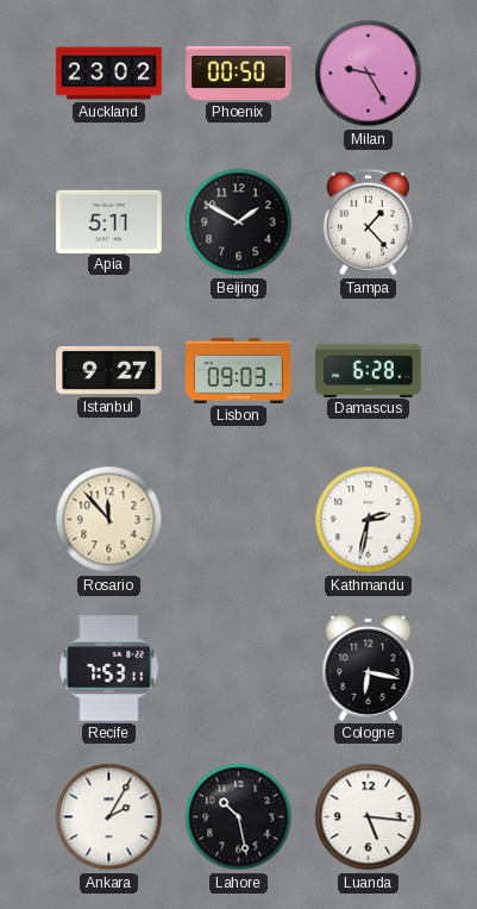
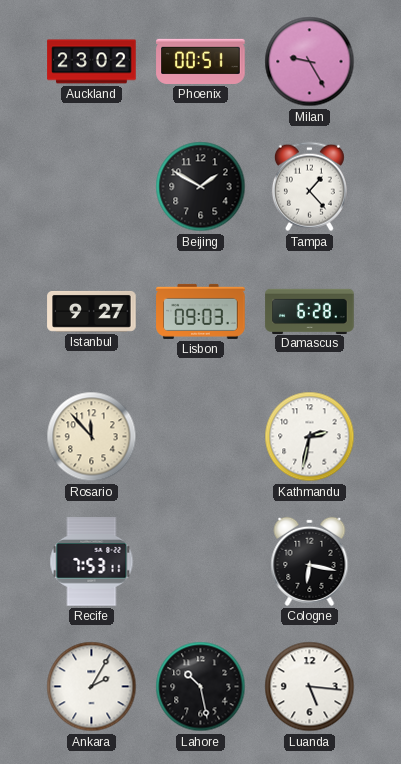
Phoenix: 00:50 -> 00:51 (201, 61)
Apia: 5:11 -> none (109, 221)
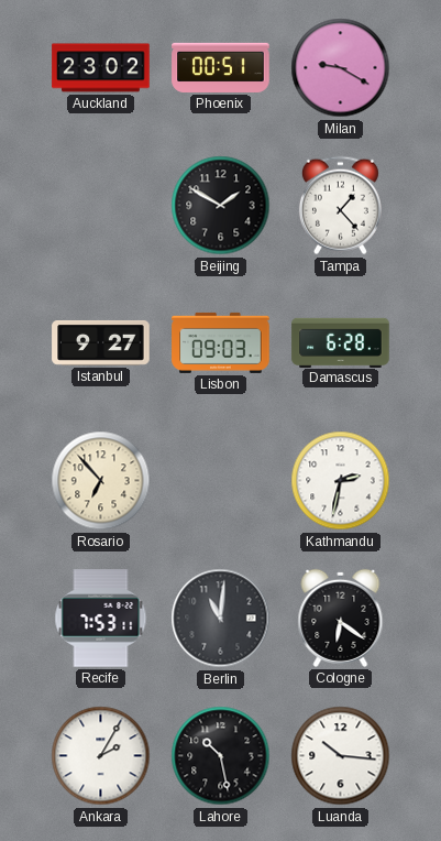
Milan: 9:25 -> 9:20 (341, 68)
Rosario: 11:53 -> 6:53 (101, 481)
Berlin: none -> 11:01 (221, 619)
Cologne: 6:17 -> 6:21 (341, 618)
Luanda: 5:16 -> 10:16 (341, 756)
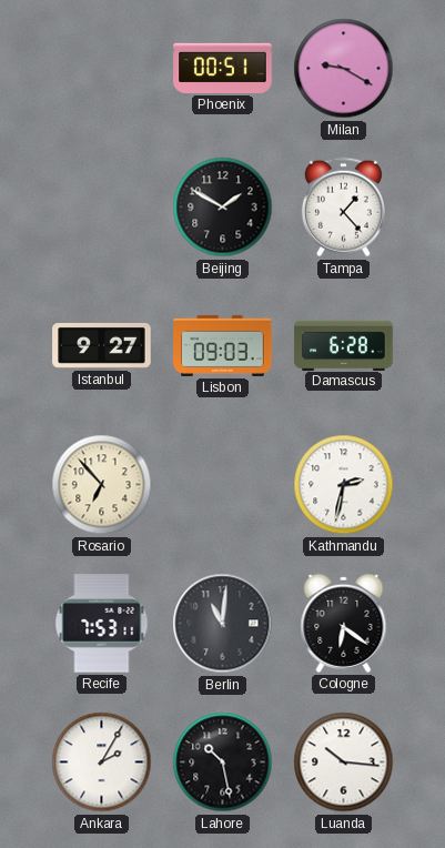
Auckland: 23:02 -> none (101, 68)
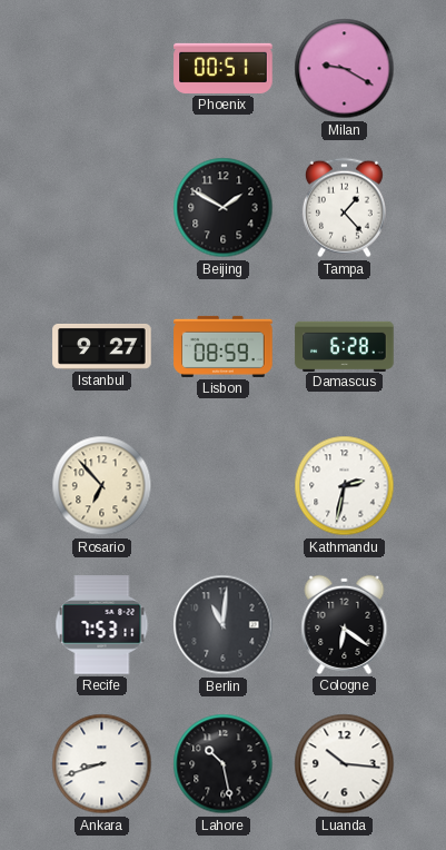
Lisbon: 09:03 -> 08:59 (224, 346)
Ankara: 2:05 -> 8:42 (102, 764)
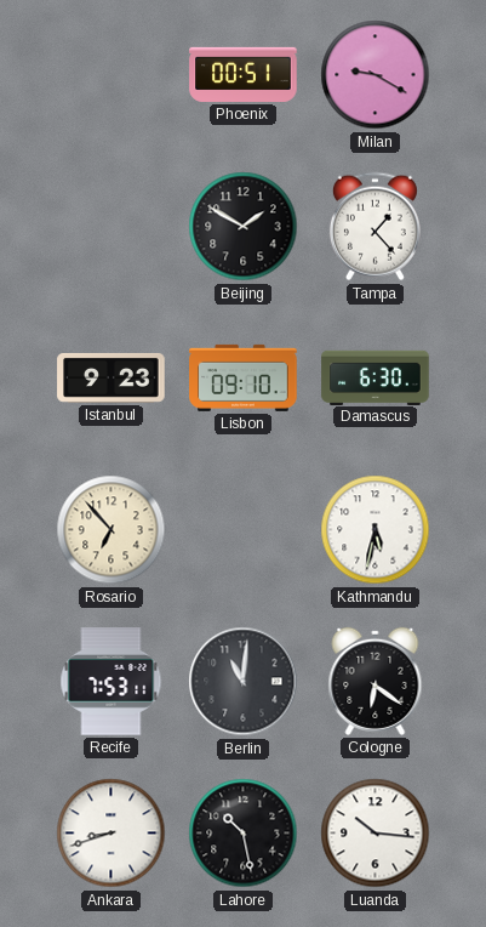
Istanbul: 9:27 -> 9:23 (112, 377)
Lisbon: 08:59 -> 09:10 (244, 377)
Damascus: 6:28 -> 6:30 (376, 377)
Kathmandu: 2:32 -> 5:32 (376, 530)
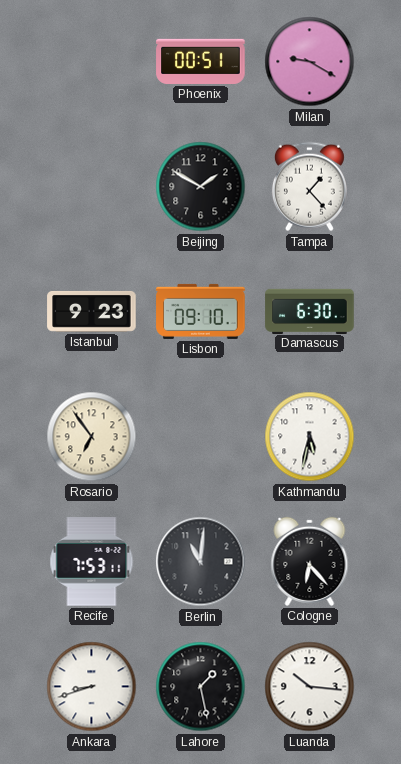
Rosario: 6:53 -> 6:54 (92, 437)
Cologne: 6:21 -> 6:23 (310, 561)
Lahore: 10:28 -> 1:28 (201, 687)
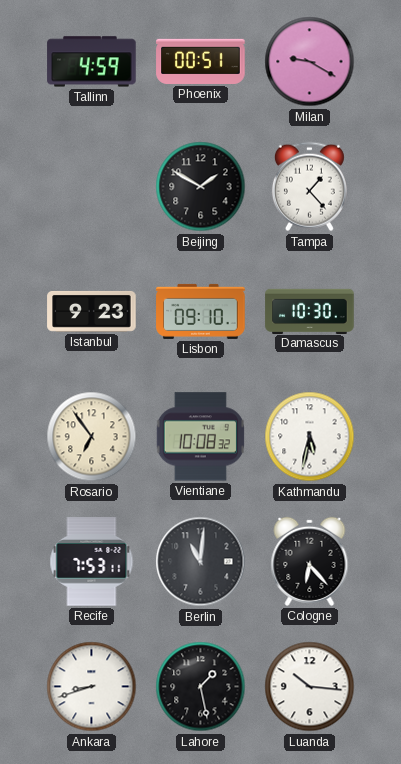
Tallinn: none -> 4:59 (92, 62)
Damascus: 6:30 -> 10:30 (310, 311)
Vientiane: none -> 10:08 (200, 437)
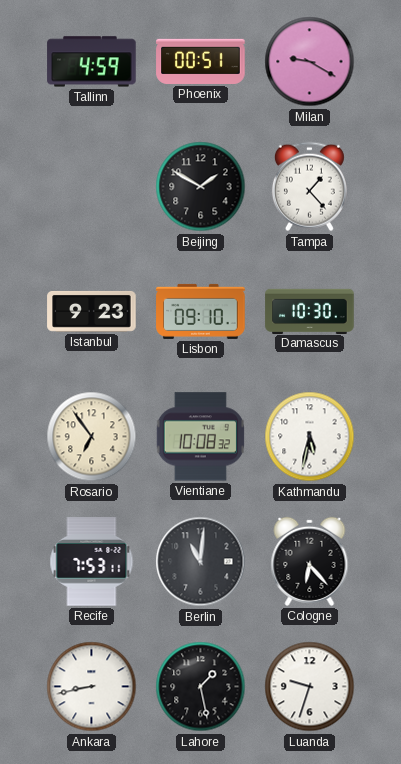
Ankara: 8:42 -> 8:43 (92, 687)
Luanda: 10:16 -> 9:33 (310, 687)
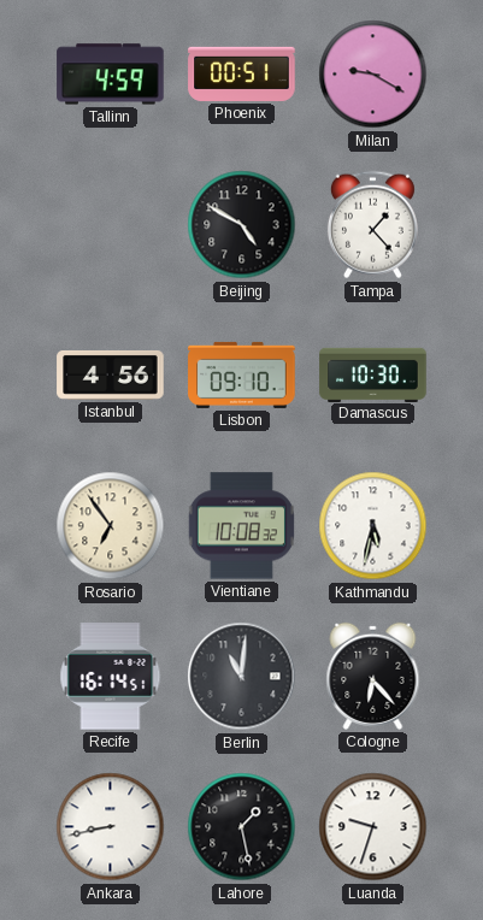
Beijing: 1:50 -> 4:50 (242, 225)
Istanbul: 9:23 -> 4:56 (111, 375)
Recife: 7:53 -> 16:14 (111, 677)
